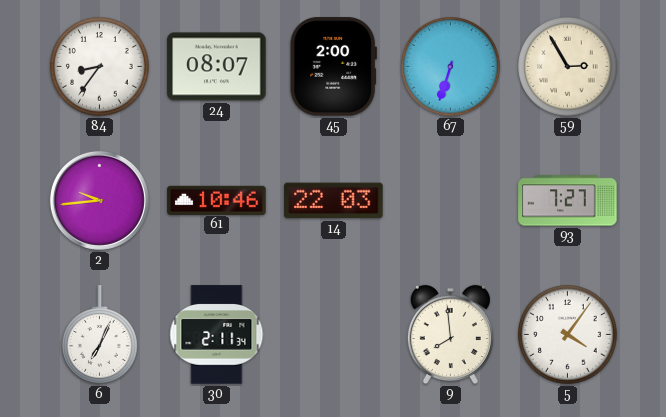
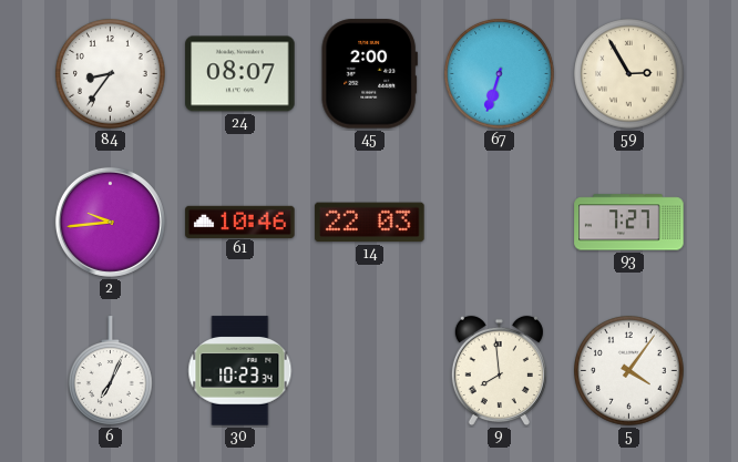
30: 2:11 -> 10:23 (240, 371)
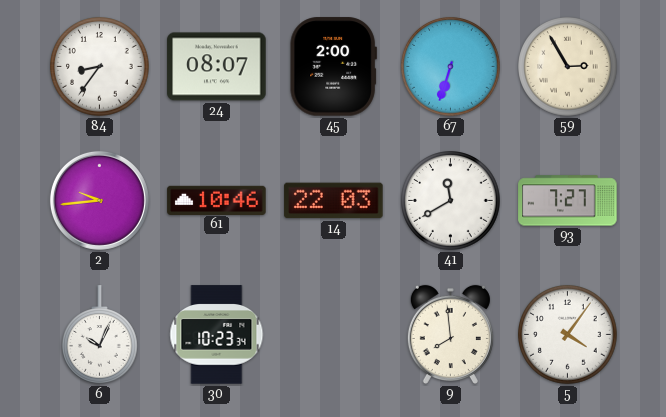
41: none -> 11:40 (451, 201)
6: 7:04 -> 10:04 (100, 335)
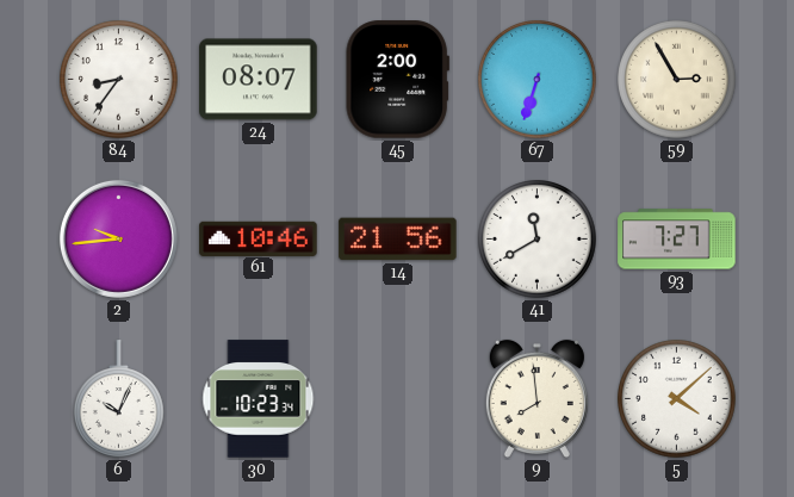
14: 22:03 -> 21:56 (398, 240)
5: 4:06 -> 4:08 (677, 399)
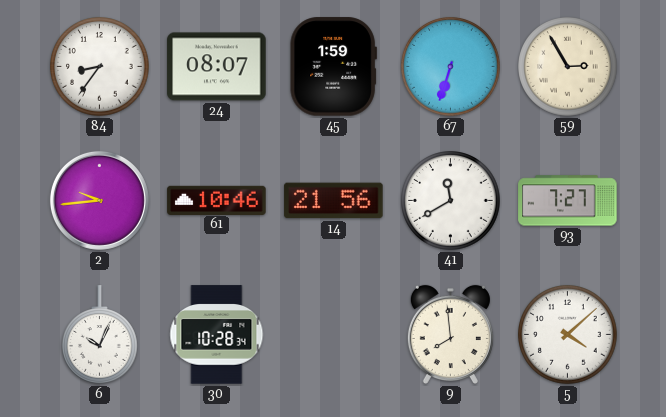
45: 2:00 -> 1:59 (333, 67)
30: 10:23 -> 10:28 (217, 335)
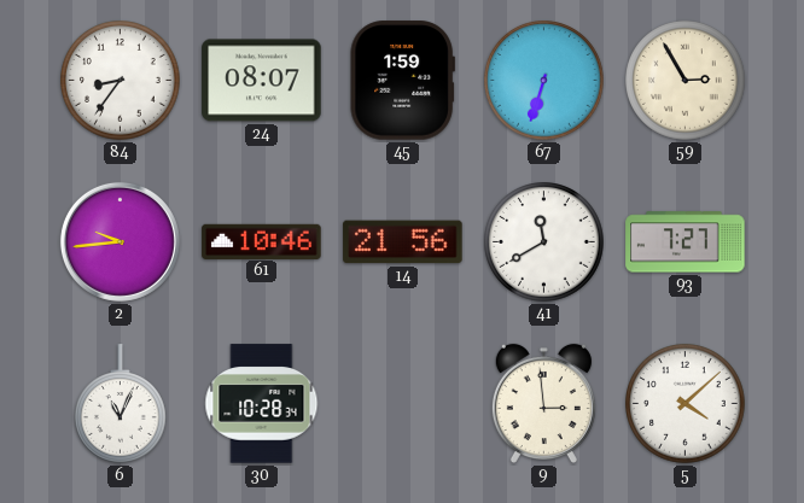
6: 10:04 -> 11:04 (121, 404)
9: 7:59 -> 2:59 (543, 404)
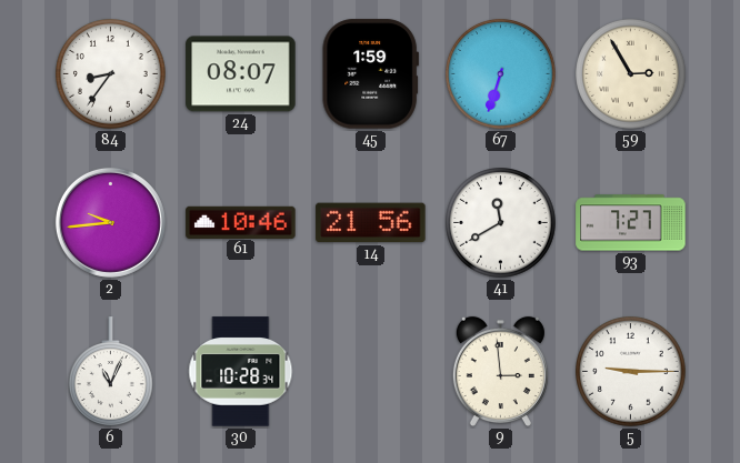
5: 4:08 -> 9:15 (631, 372)
